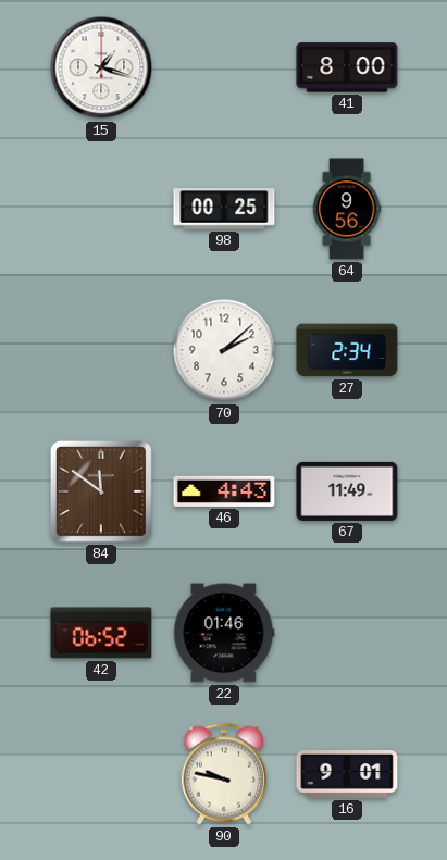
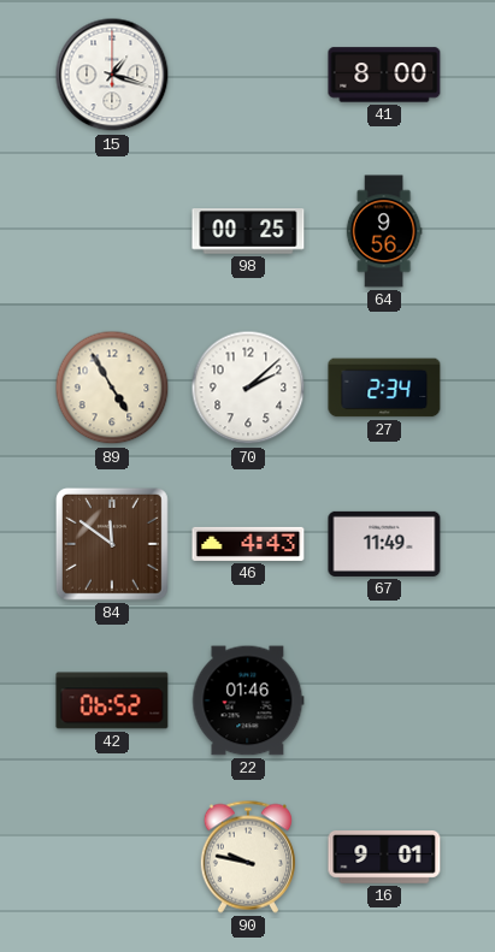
89: none -> 4:55 (112, 388)
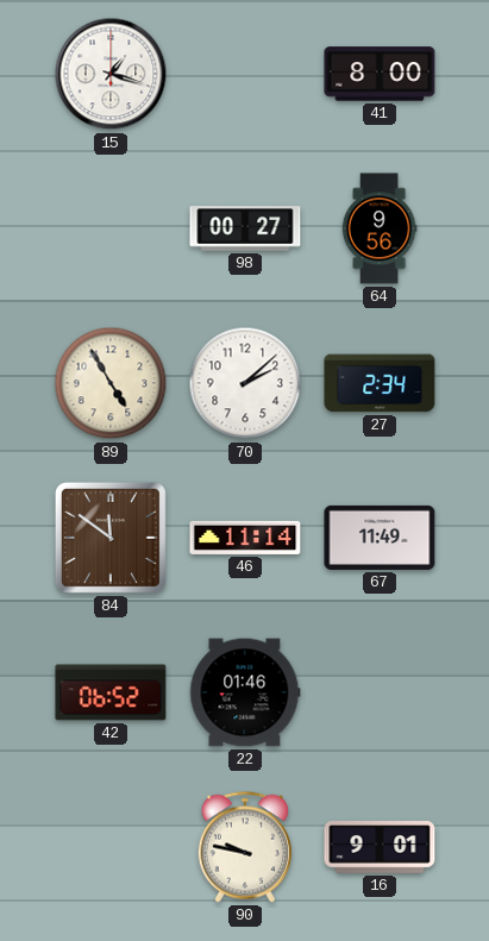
98: 00:25 -> 00:27 (245, 228)
46: 4:43 -> 11:14 (245, 538)
